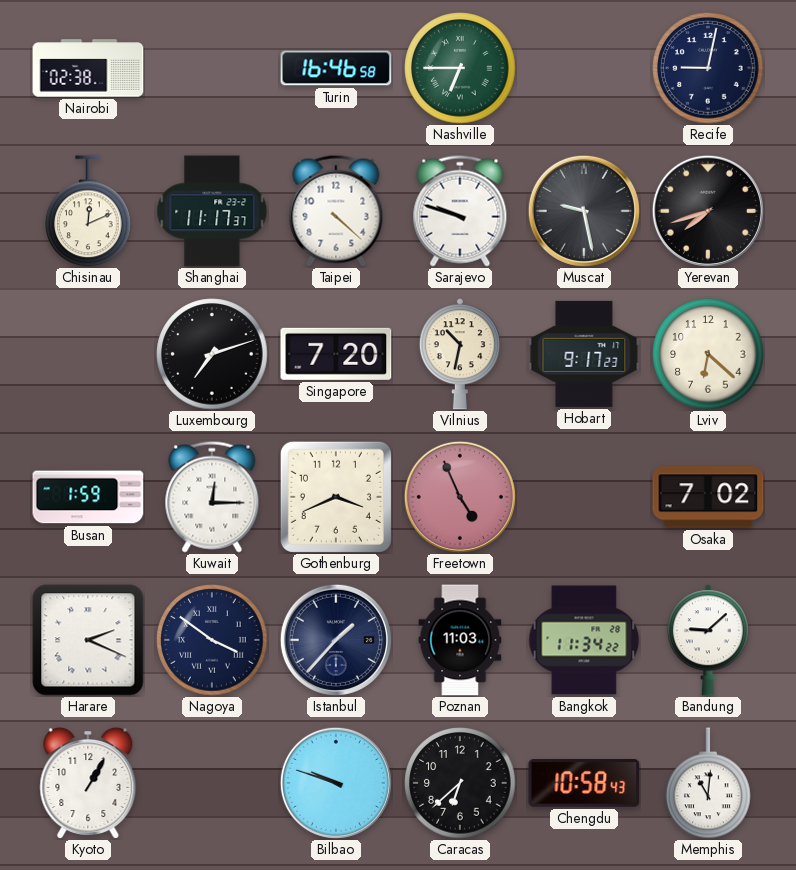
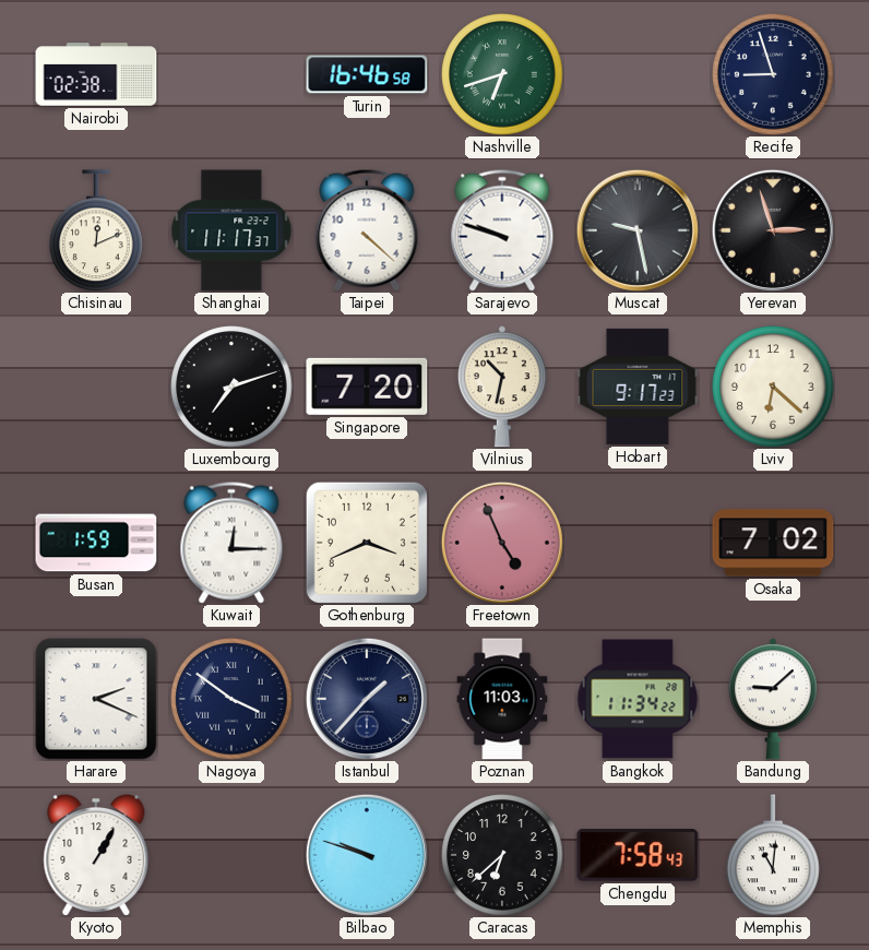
Nashville: 6:45 -> 6:42 (502, 74)
Recife: 9:02 -> 8:57 (773, 74)
Yerevan: 7:42 -> 2:57 (773, 230)
Chengdu: 10:58 -> 7:58 (638, 855)
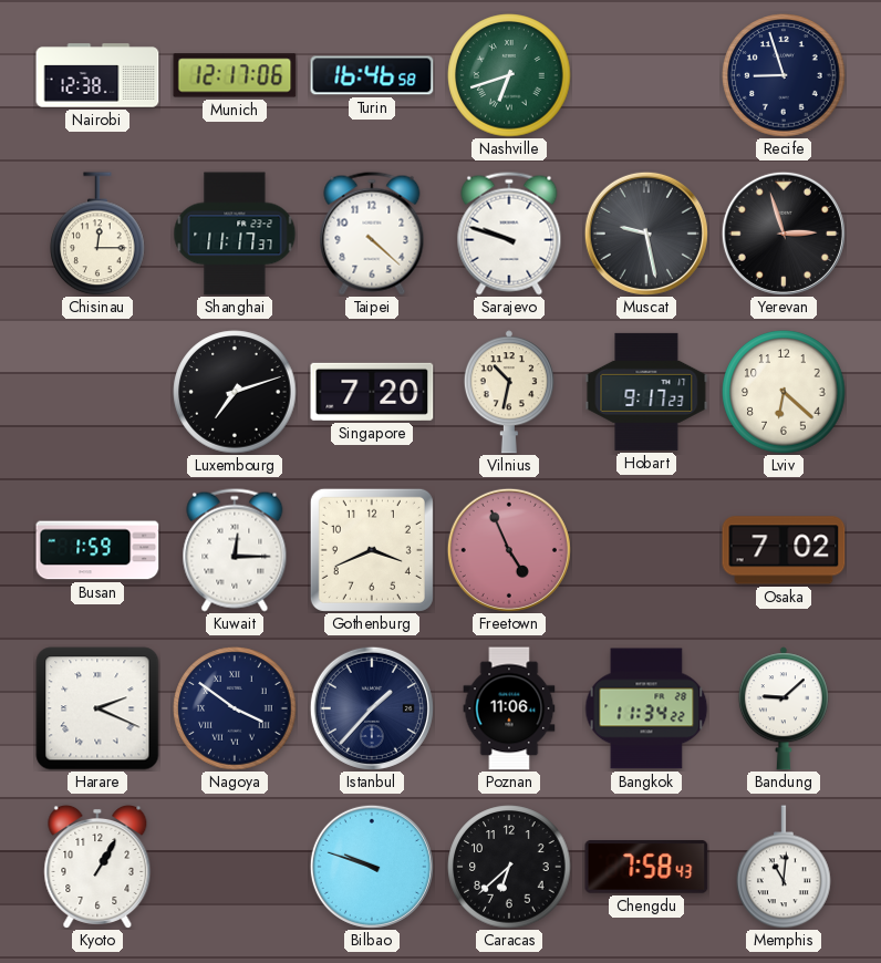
Nairobi: 02:38 -> 12:38 (97, 75)
Munich: none -> 12:17 (235, 75)
Chisinau: 12:11 -> 12:15 (97, 234)
Poznan: 11:03 -> 11:06 (509, 708)
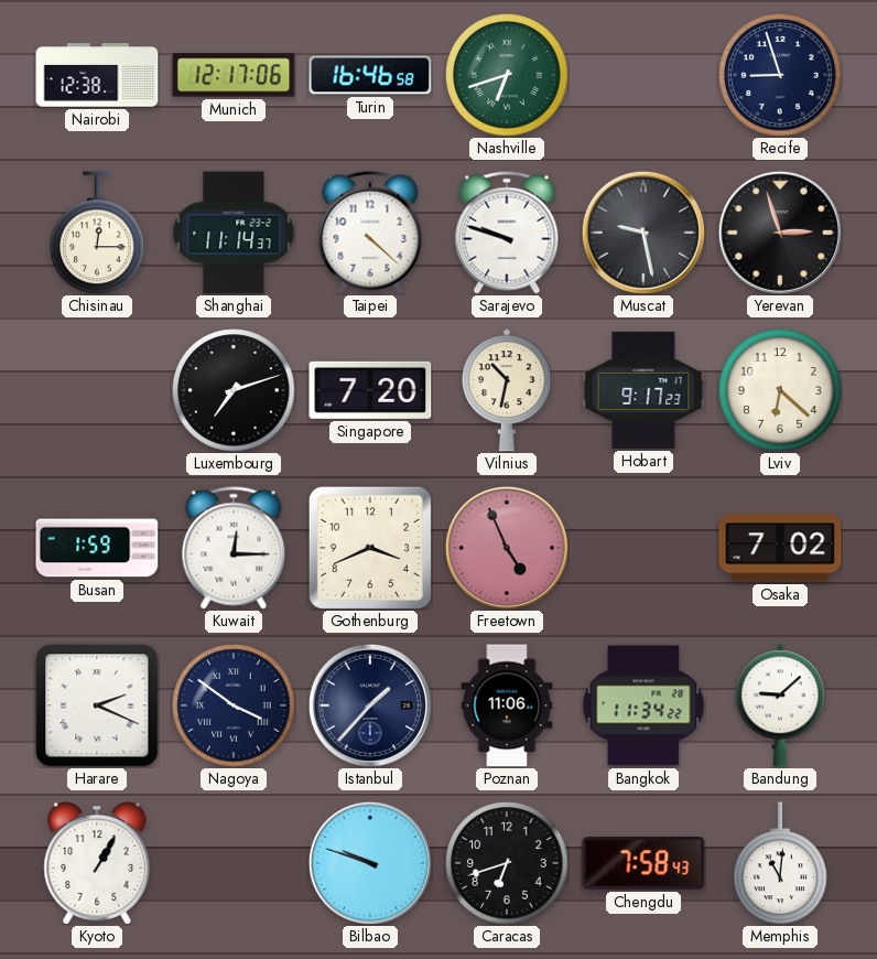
Shanghai: 11:17 -> 11:14 (234, 233)
Caracas: 6:38 -> 6:42 (507, 863)
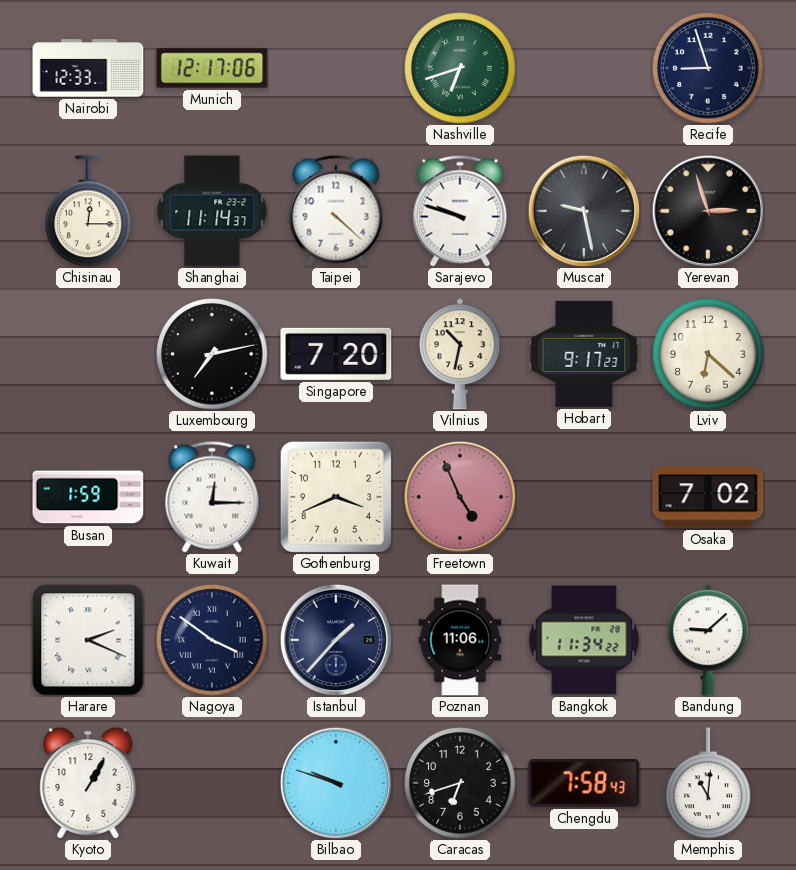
Nairobi: 12:38 -> 12:33 (88, 68)
Turin: 16:46 -> none (370, 75)
Luxembourg: 7:12 -> 7:13 (212, 354)
